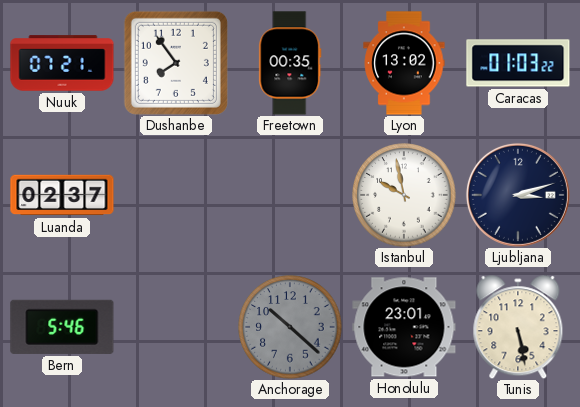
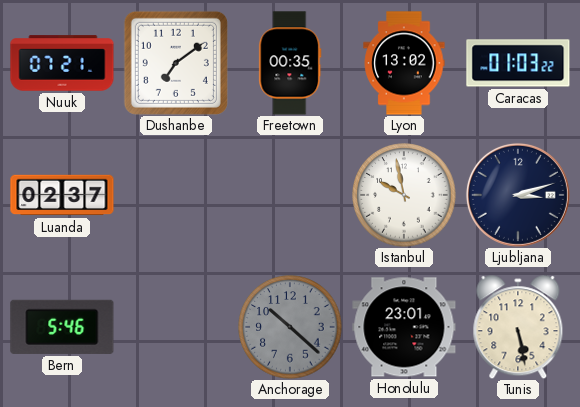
Dushanbe: 7:54 -> 7:09 (176, 63)
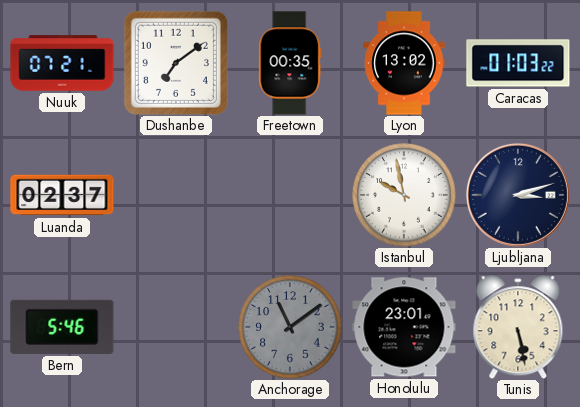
Anchorage: 10:22 -> 11:09 (290, 327)
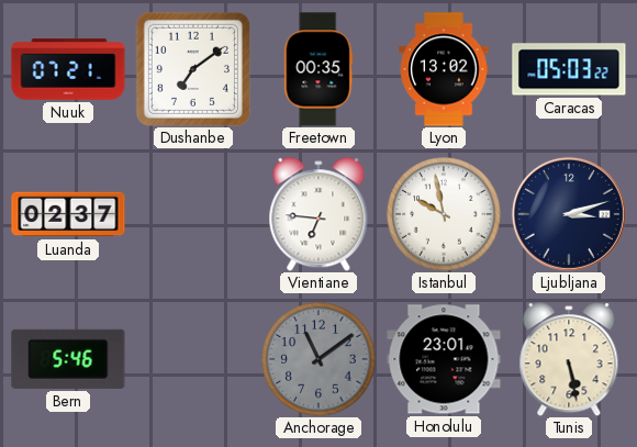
Caracas: 01:03 -> 05:03 (569, 69)
Vientiane: none -> 6:46 (318, 214)
